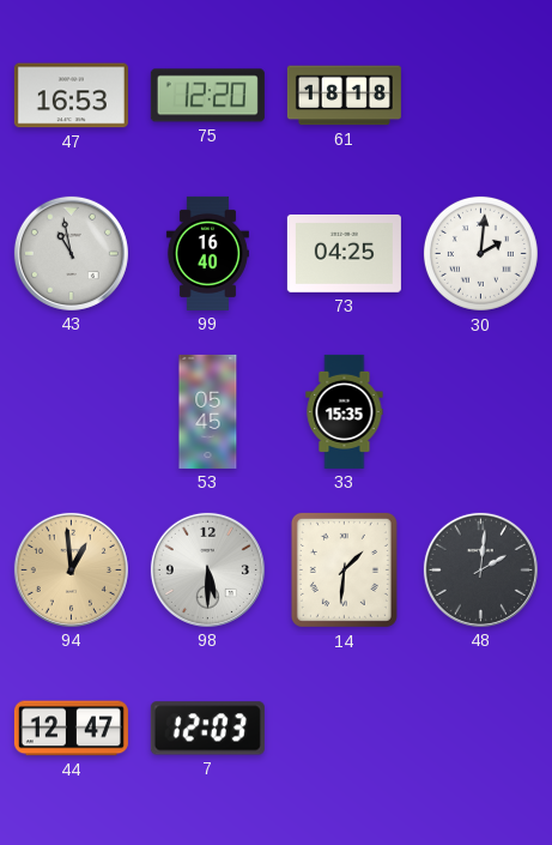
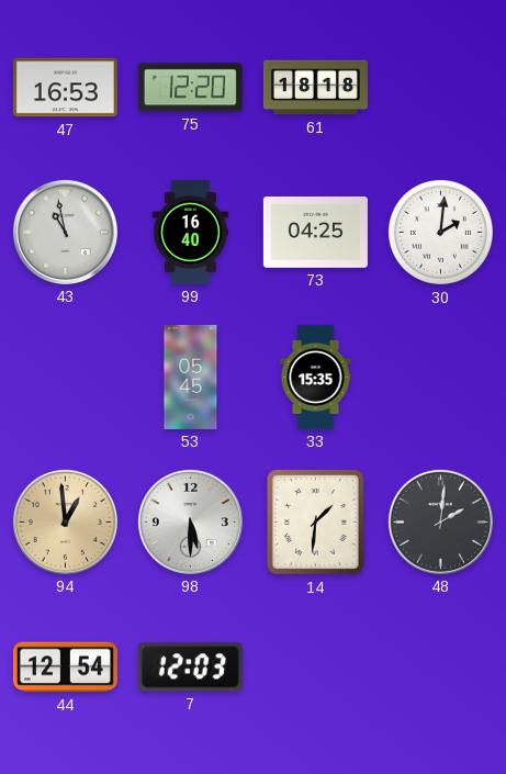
44: 12:47 -> 12:54 (65, 668)
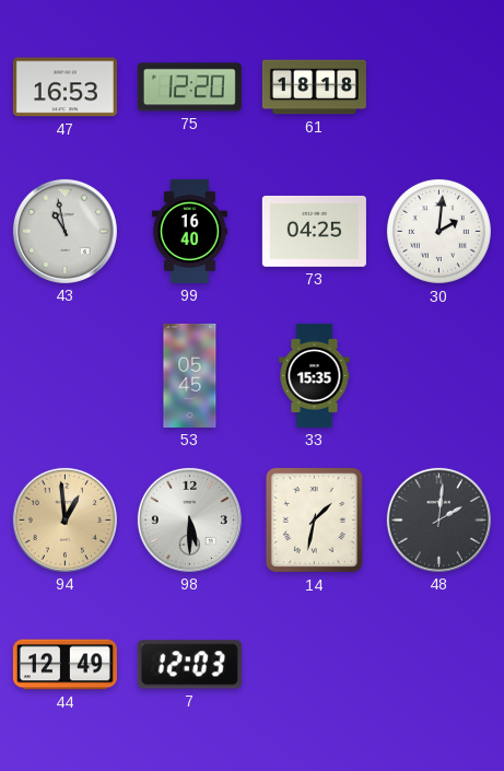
14: 1:31 -> 1:32 (314, 519)
44: 12:54 -> 12:49 (65, 665)
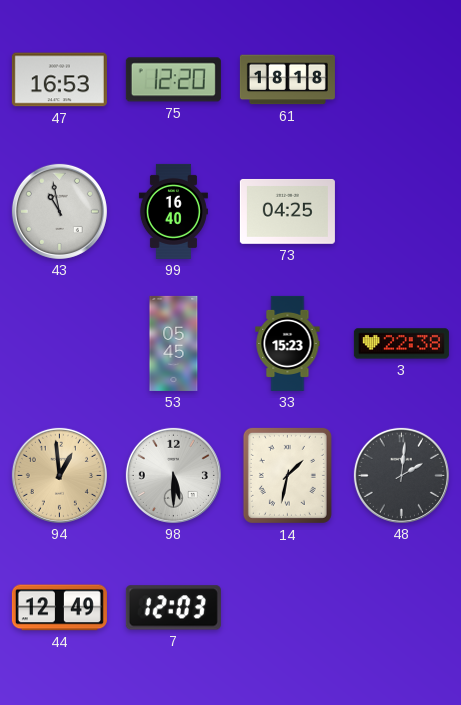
30: 2:01 -> none (438, 231)
33: 15:35 -> 15:23 (288, 343)
3: none -> 22:38 (401, 344)
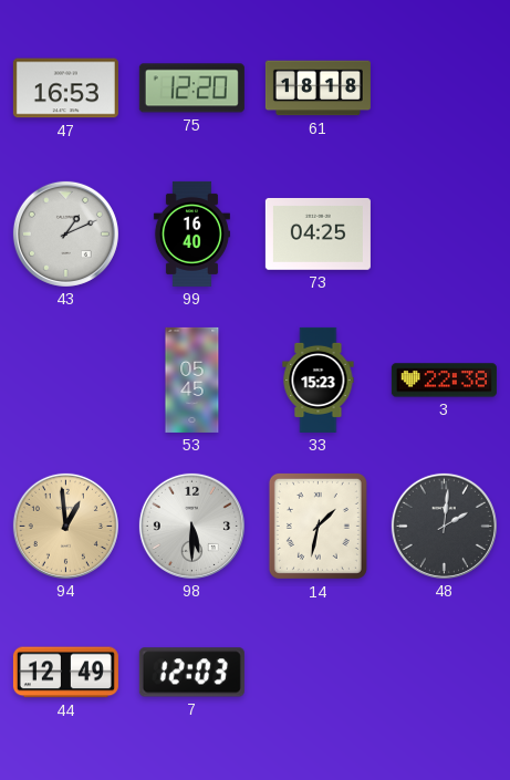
43: 10:58 -> 1:11 (65, 233)
